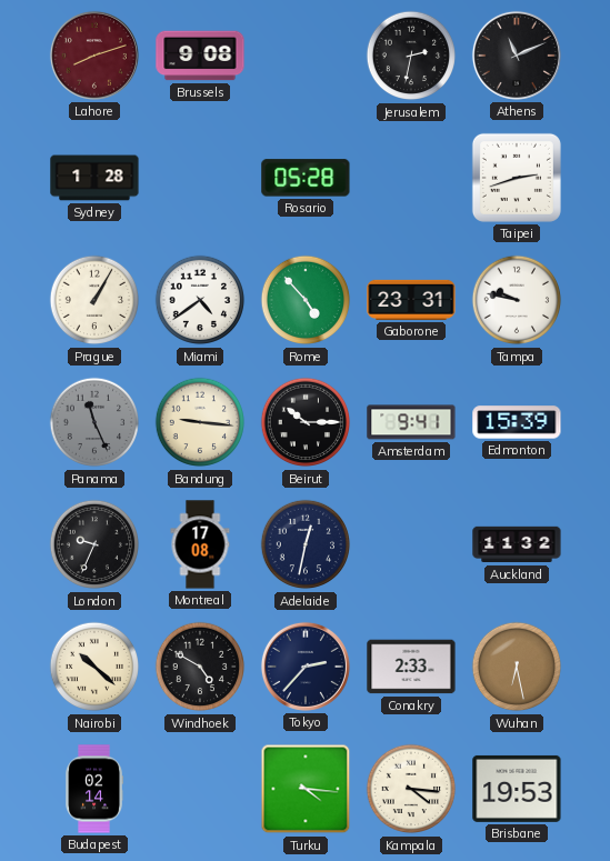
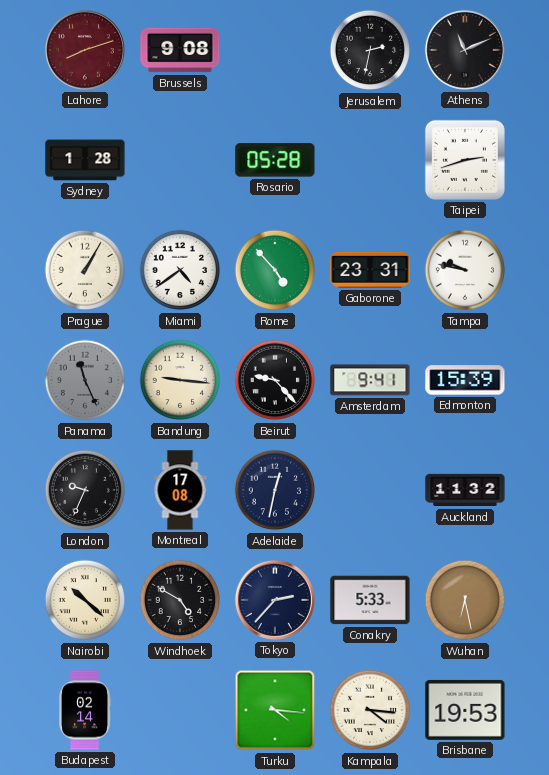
Beirut: 10:15 -> 9:23 (275, 380)
Conakry: 2:33 -> 5:33 (370, 600)
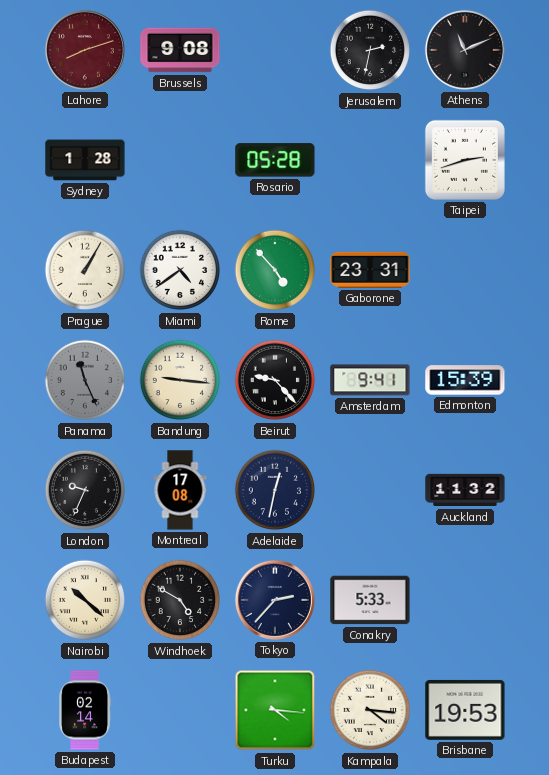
Tampa: 9:47 -> none (465, 270)
Wuhan: 6:28 -> none (465, 600)
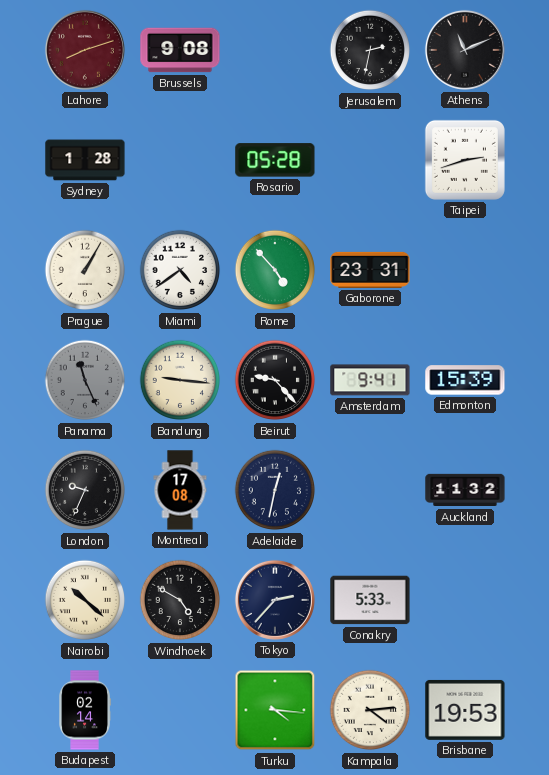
Kampala: 4:16 -> 4:14 (370, 710)
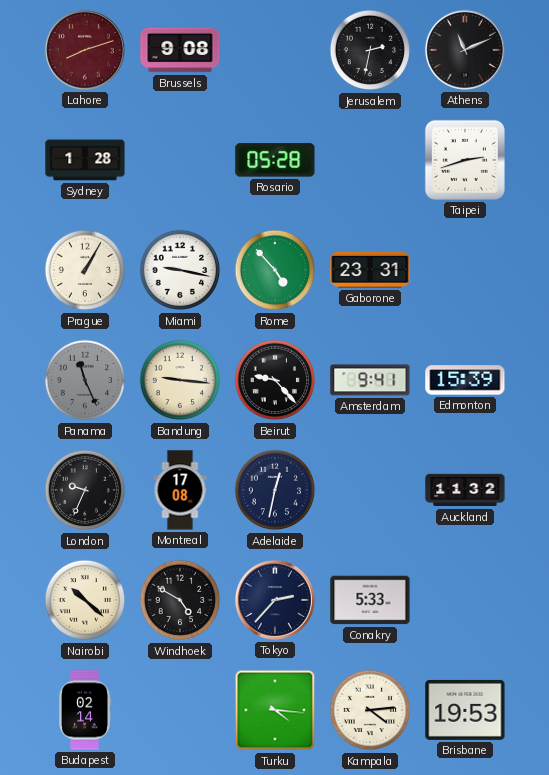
Miami: 4:39 -> 9:17 (180, 270)
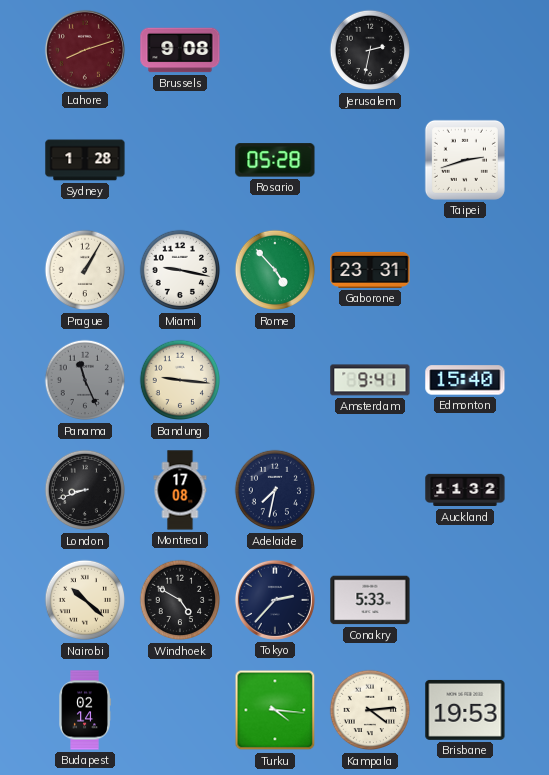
Athens: 11:11 -> none (465, 50)
Beirut: 9:23 -> none (275, 380)
Edmonton: 15:39 -> 15:40 (465, 380)
London: 9:34 -> 8:42 (85, 490)
Adelaide: 12:32 -> 7:32 (275, 490)
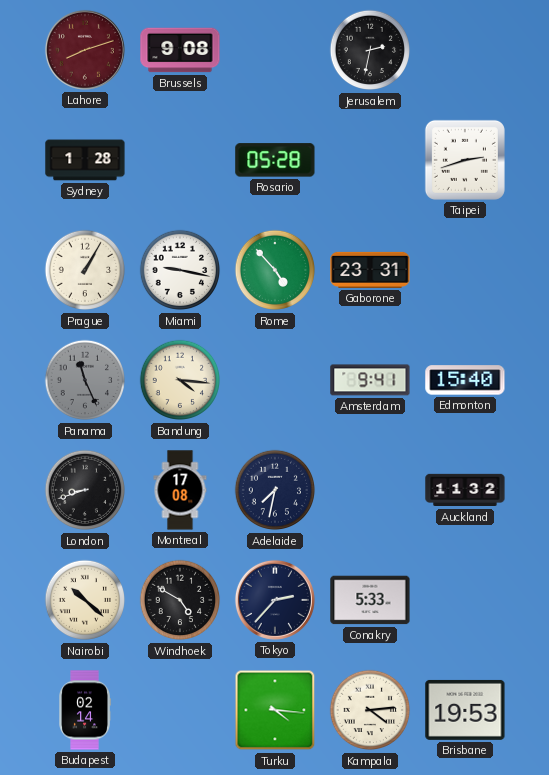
Bandung: 9:16 -> 4:16 (180, 380)
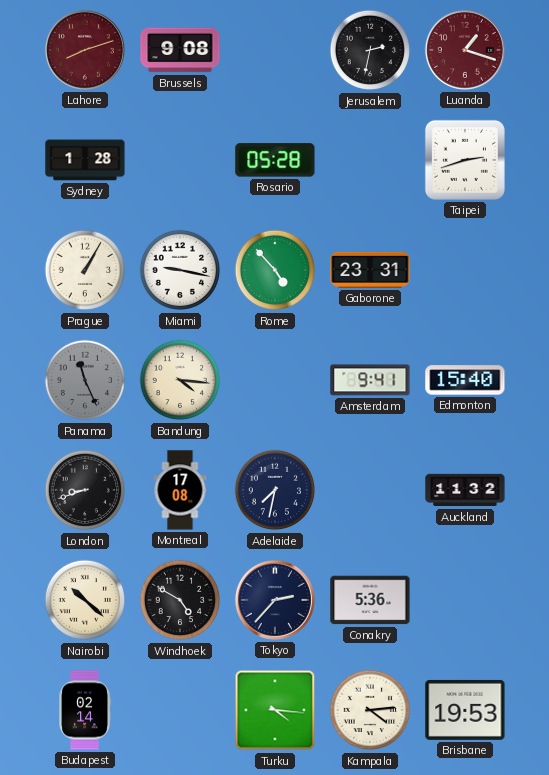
Luanda: none -> 1:18 (465, 50)
Conakry: 5:33 -> 5:36 (370, 600)
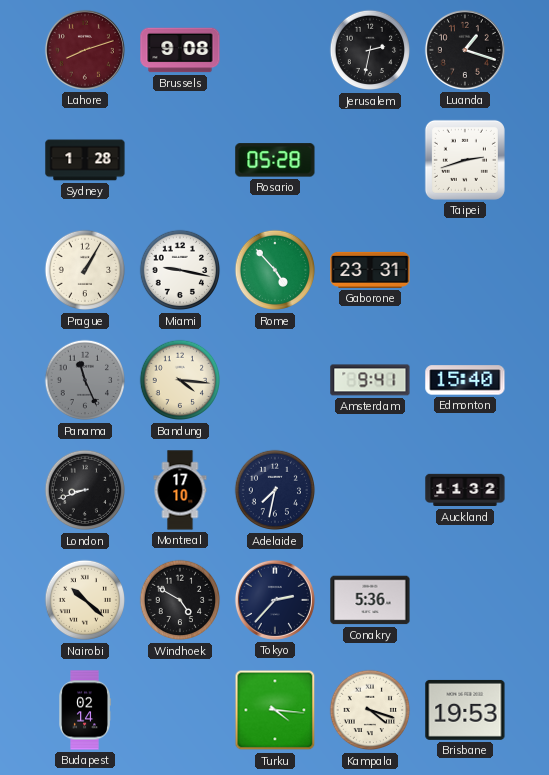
Luanda dial: burgundy -> black (465, 50)
Montreal: 17:08 -> 17:10 (180, 490)
Kampala: 4:14 -> 4:18 (370, 710)
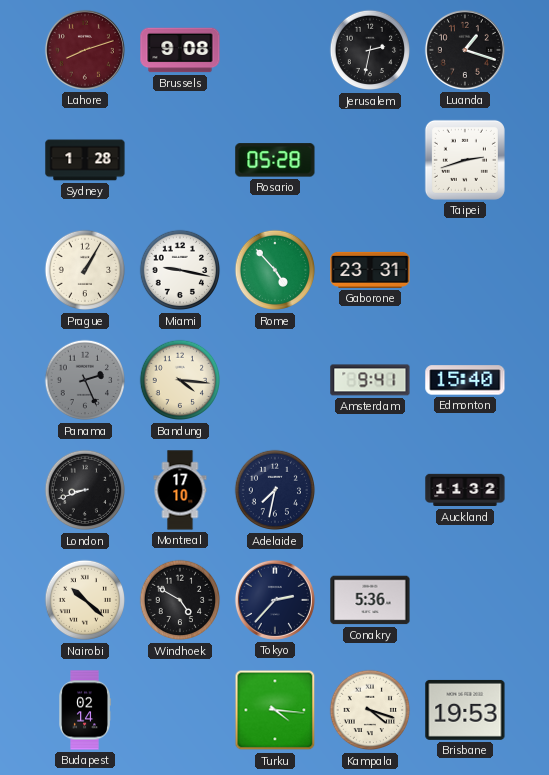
Panama: 11:26 -> 2:26 (85, 380)
